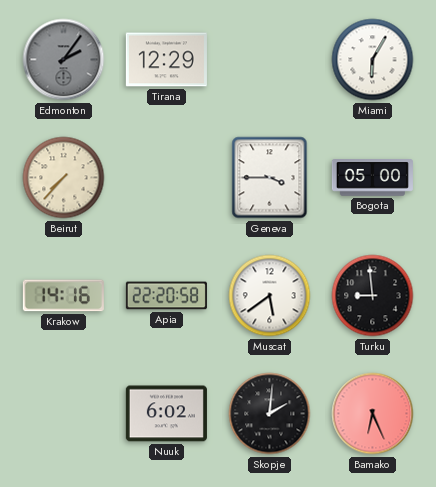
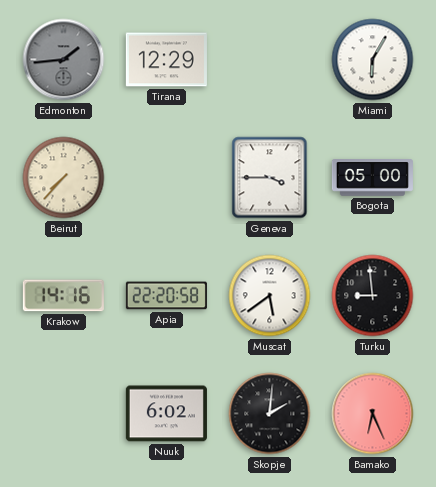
Edmonton: 2:06 -> 1:44 (64, 60)
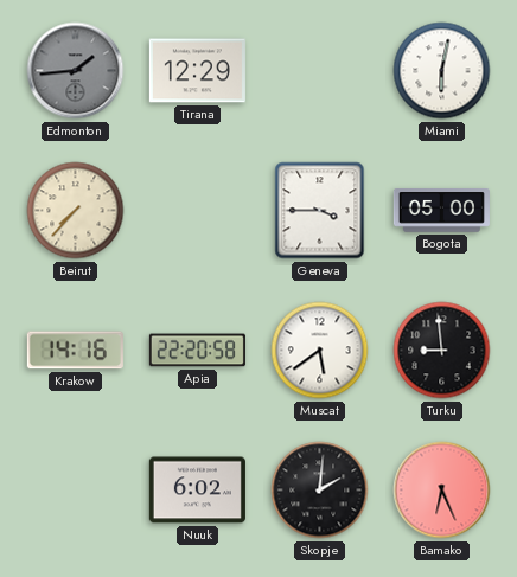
Miami: 6:05 -> 6:02 (442, 71)
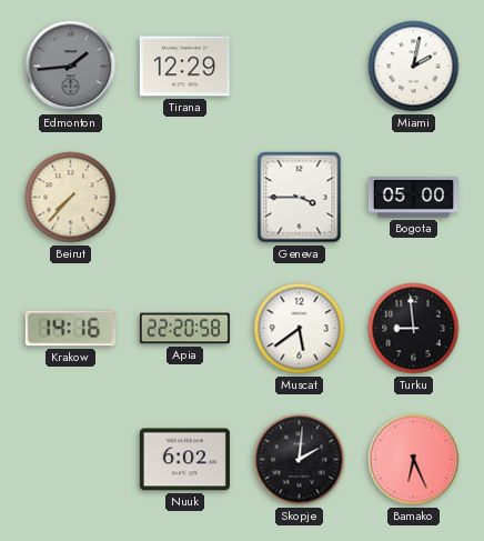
Miami: 6:02 -> 2:02 (414, 67)
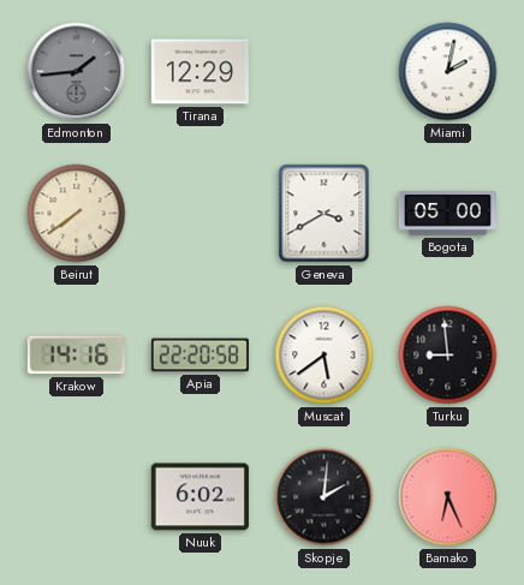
Beirut: 7:37 -> 7:39 (77, 214)
Geneva: 3:45 -> 3:40 (324, 214)
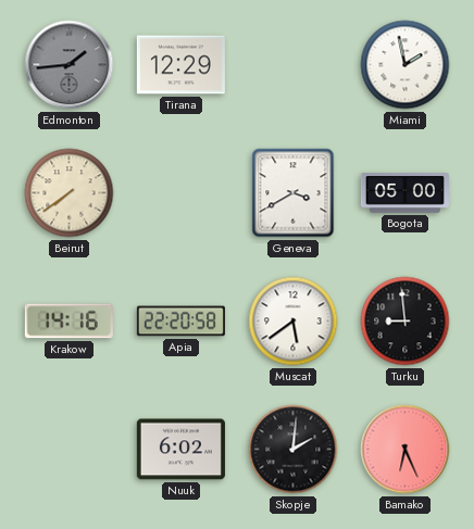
Miami: 2:02 -> 1:58 (406, 65)
